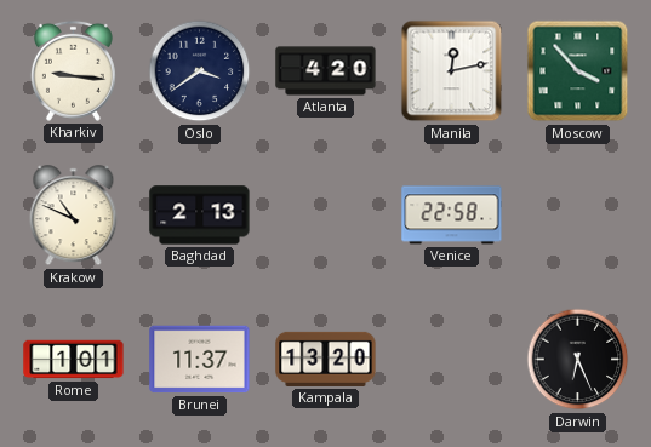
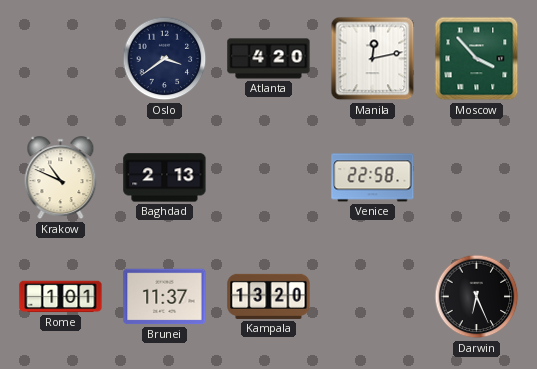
Kharkiv: 9:16 -> none (73, 70)
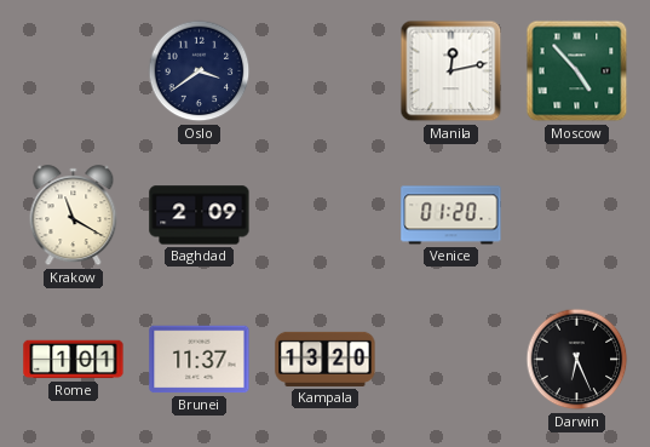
Atlanta: 4:20 -> none (269, 59)
Moscow: 3:53 -> 4:53 (577, 71)
Krakow: 10:49 -> 11:20 (74, 216)
Baghdad: 2:13 -> 2:09 (200, 216)
Venice: 22:58 -> 01:20 (451, 216)
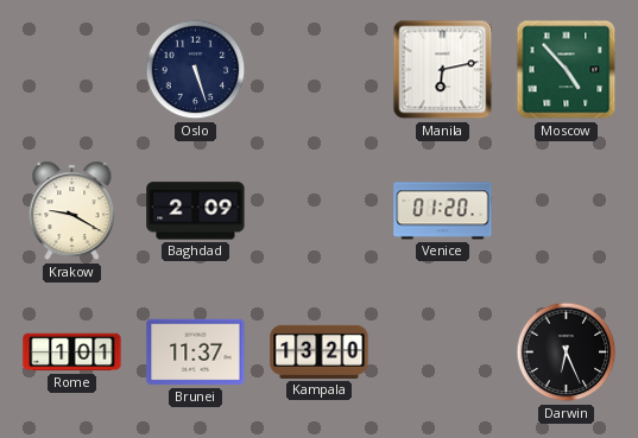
Oslo: 3:39 -> 5:27 (196, 70)
Manila: 12:13 -> 6:13 (443, 70)
Krakow: 11:20 -> 9:20 (72, 211)
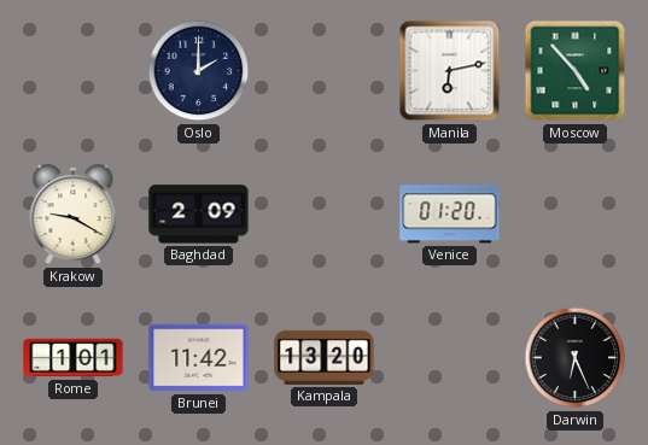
Oslo: 5:27 -> 2:00 (199, 71)
Brunei: 11:37 -> 11:42 (199, 358)
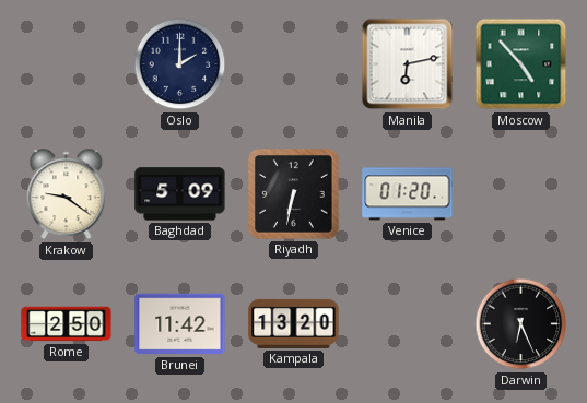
Krakow: 9:20 -> 9:21 (67, 194)
Baghdad: 2:09 -> 5:09 (180, 194)
Riyadh: none -> 6:32 (294, 194)
Rome: 1:01 -> 2:50 (67, 324)
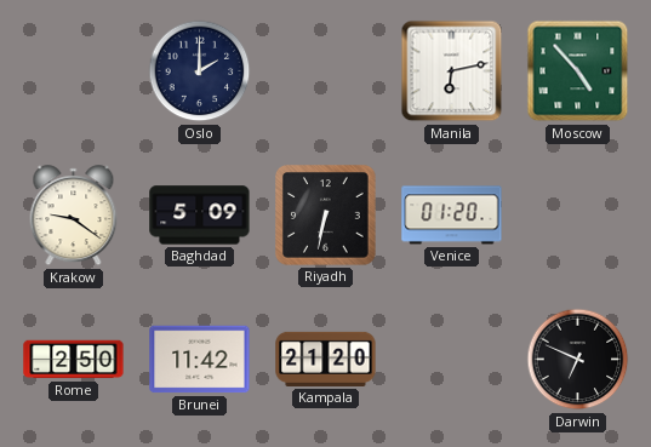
Kampala: 13:20 -> 21:20 (326, 359)
Darwin: 6:26 -> 6:49 (578, 360)
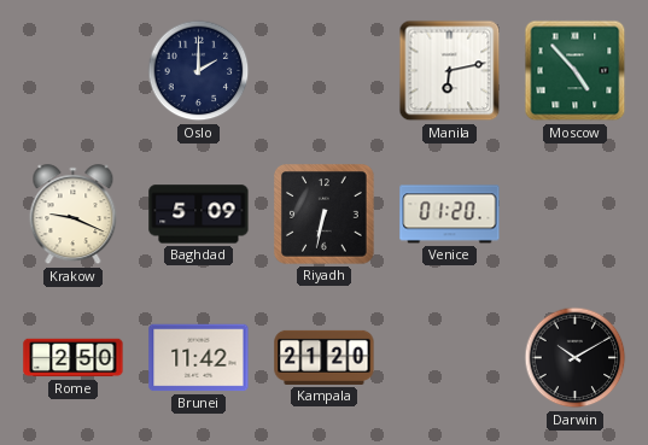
Krakow: 9:21 -> 9:19 (74, 215)
Darwin: 6:49 -> 10:10 (576, 358)
